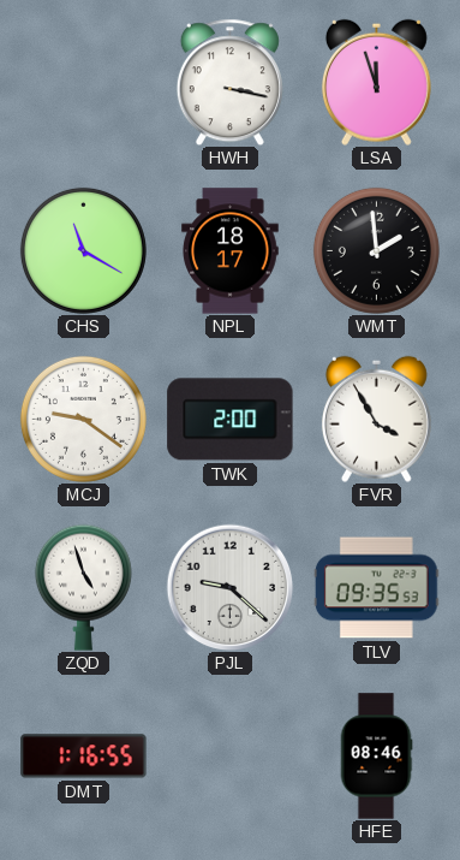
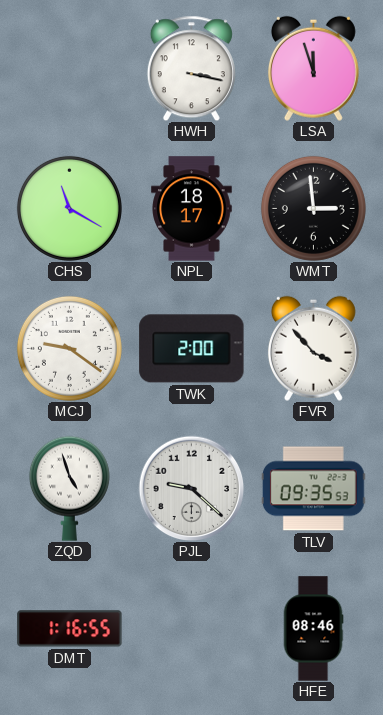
WMT: 1:59 -> 2:59 (313, 208)
FVR: 3:55 -> 3:53 (313, 348)
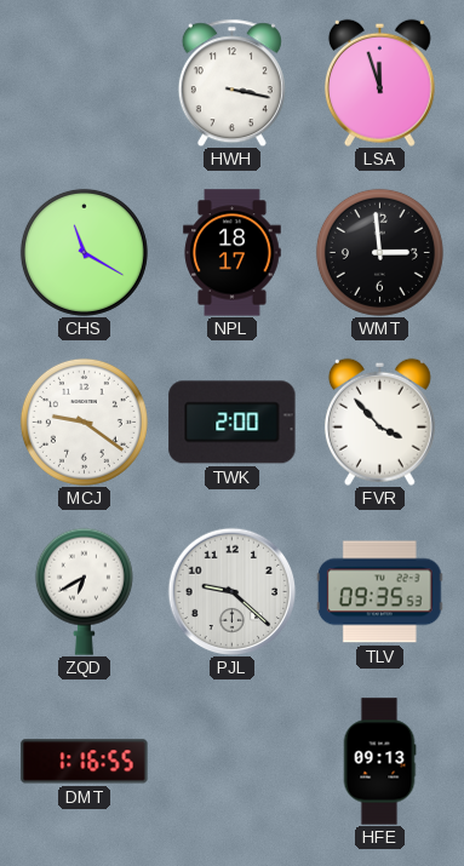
ZQD: 4:57 -> 6:40 (84, 591)
HFE: 08:46 -> 09:13 (379, 762)
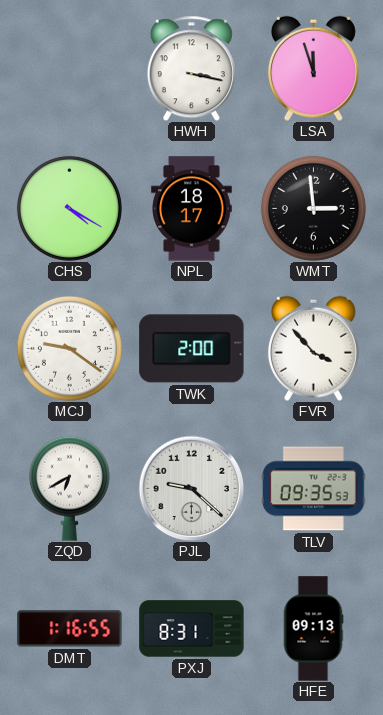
CHS: 11:20 -> 4:20 (69, 208)
PXJ: none -> 8:31 (192, 629)
